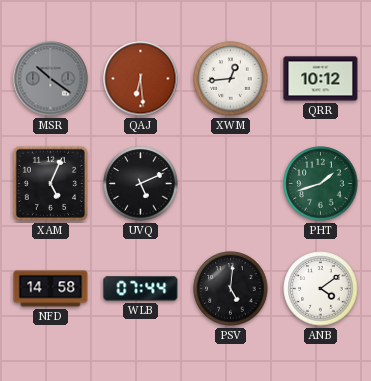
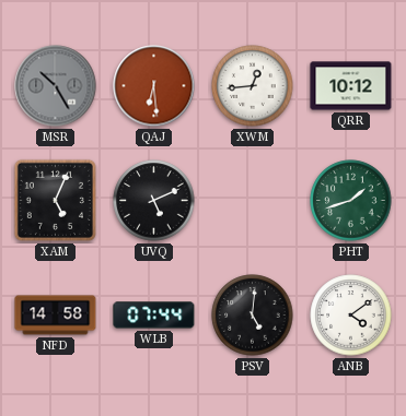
MSR: 10:21 -> 10:25 (56, 86)
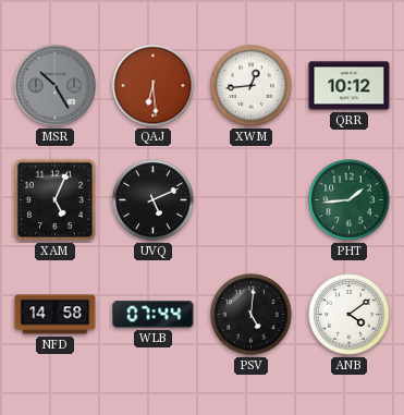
PHT: 1:42 -> 1:44 (350, 200)
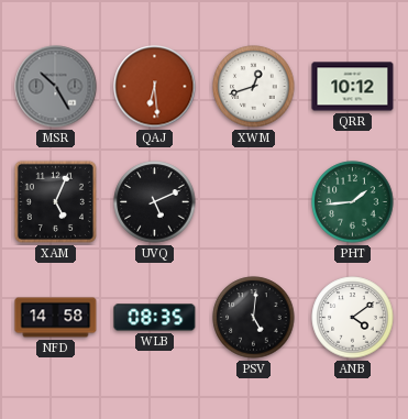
XWM: 12:44 -> 12:42 (254, 87)
WLB: 07:44 -> 08:35 (155, 318)
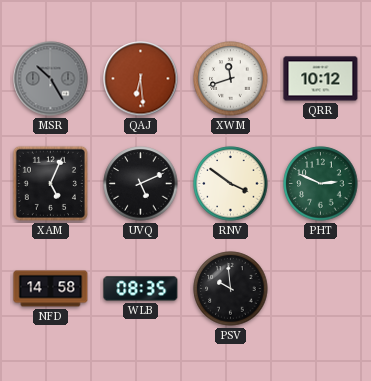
XWM: 12:42 -> 11:42 (231, 79)
RNV: none -> 3:51 (231, 184)
PHT: 1:44 -> 2:49 (321, 184)
PSV: 5:01 -> 9:59 (231, 289)
ANB: 4:09 -> none (353, 318)
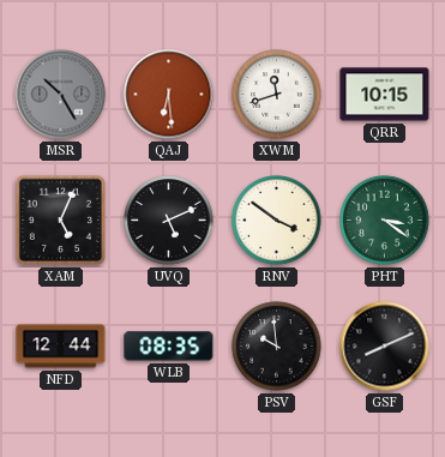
QRR: 10:12 -> 10:15 (385, 95)
PHT: 2:49 -> 3:21 (385, 221)
NFD: 14:58 -> 12:44 (61, 347)
GSF: none -> 8:11 (385, 347)
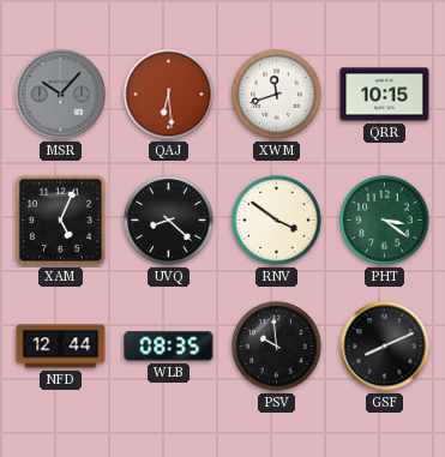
MSR: 10:25 -> 10:07 (61, 95)
UVQ: 5:11 -> 8:22 (169, 221)
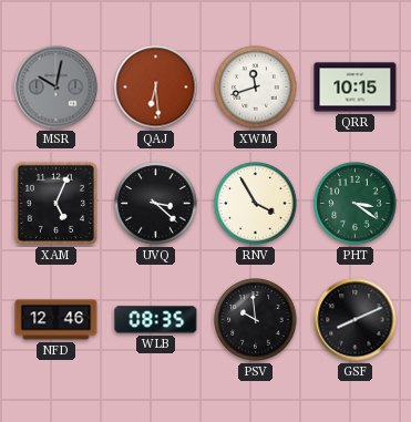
MSR: 10:07 -> 10:02 (56, 88)
UVQ: 8:22 -> 3:22 (156, 204)
RNV: 3:51 -> 3:55 (256, 204)
NFD: 12:44 -> 12:46 (56, 320)
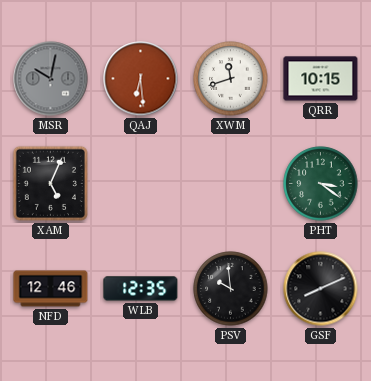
UVQ: 3:22 -> none (156, 204)
RNV: 3:55 -> none (256, 204)
WLB: 08:35 -> 12:35 (141, 289)
